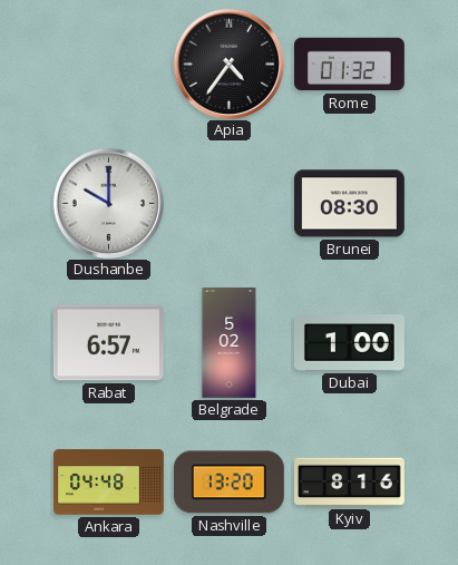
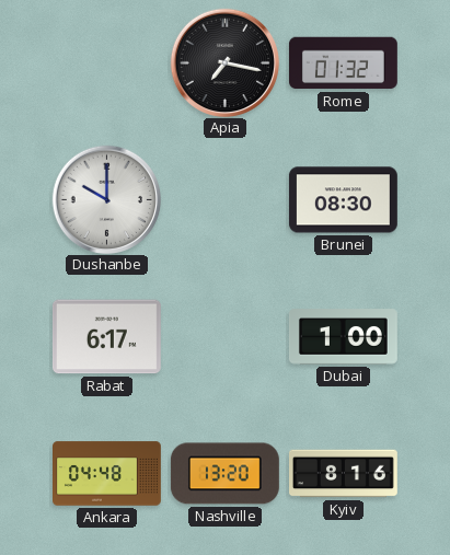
Apia: 4:36 -> 7:17 (224, 62)
Rabat: 6:57 -> 6:17 (106, 337)
Belgrade: 5:02 -> none (230, 343)
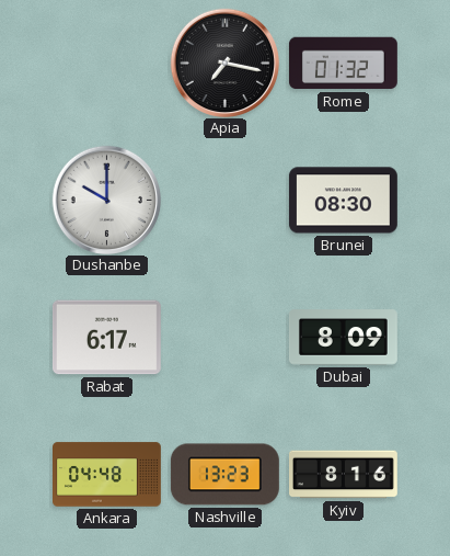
Dubai: 1:00 -> 8:09 (343, 338)
Nashville: 13:20 -> 13:23 (224, 475)
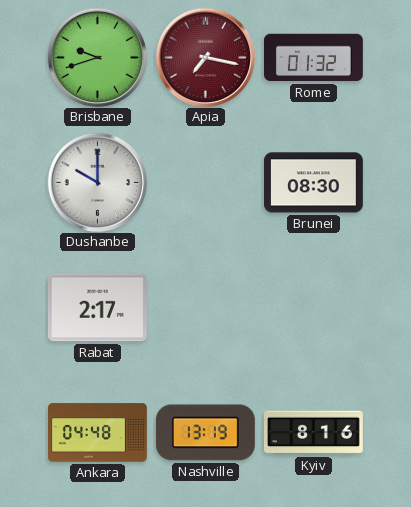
Brisbane: none -> 9:42 (97, 57)
Apia dial: black -> burgundy (205, 57)
Rabat: 6:17 -> 2:17 (97, 308)
Dubai: 8:09 -> none (343, 338)
Nashville: 13:23 -> 13:19 (205, 433)
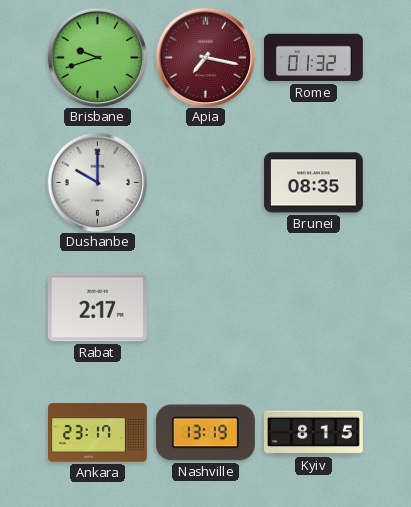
Brunei: 08:30 -> 08:35 (313, 183)
Ankara: 04:48 -> 23:17 (98, 433)
Kyiv: 8:16 -> 8:15 (314, 433)
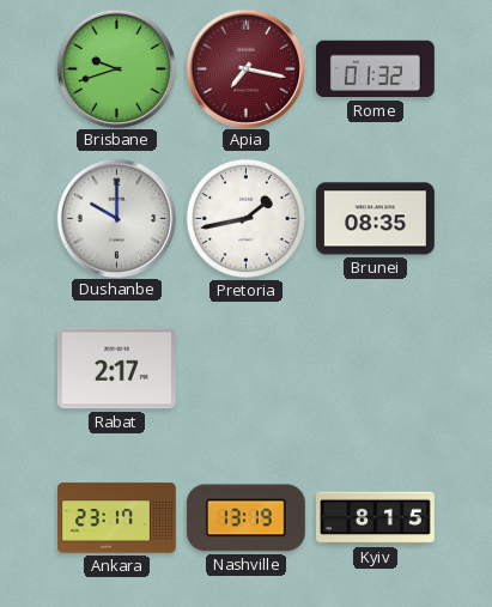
Pretoria: none -> 1:43 (245, 218)
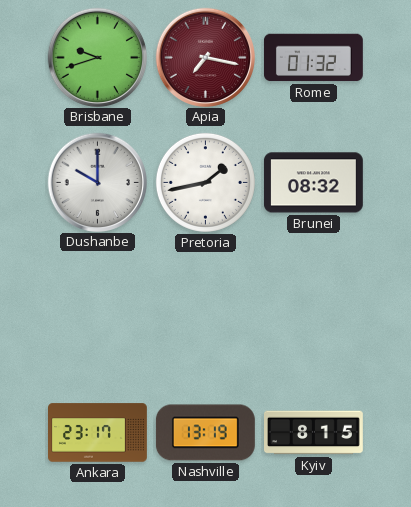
Brunei: 08:35 -> 08:32 (313, 183)
Rabat: 2:17 -> none (116, 369)
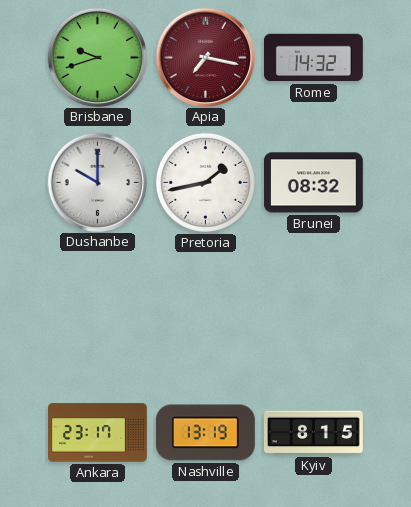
Rome: 01:32 -> 14:32 (313, 58)
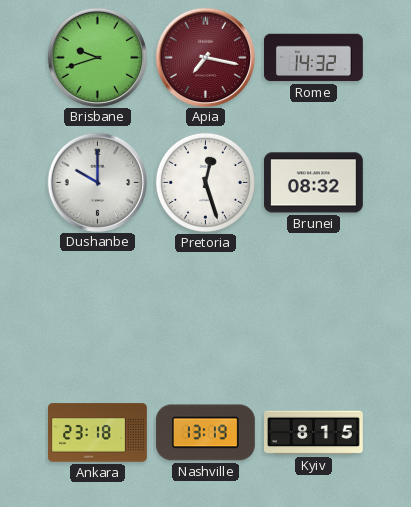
Pretoria: 1:43 -> 12:27 (205, 182)
Ankara: 23:17 -> 23:18 (98, 433)
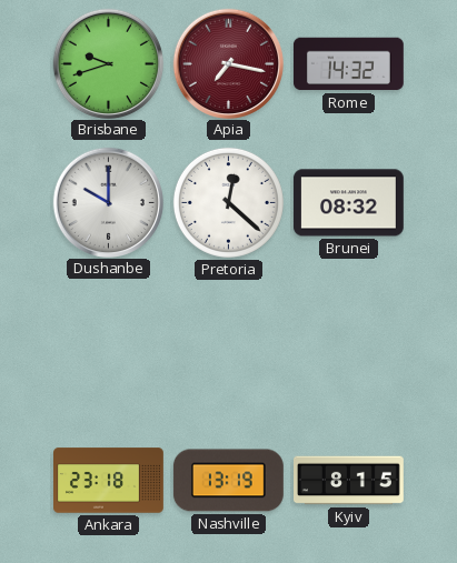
Pretoria: 12:27 -> 12:22 (228, 202)
